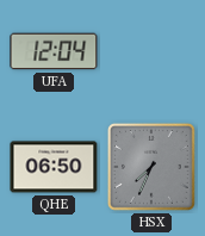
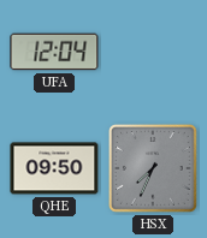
QHE: 06:50 -> 09:50 (54, 168)
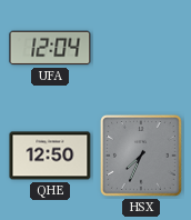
QHE: 09:50 -> 12:50 (50, 156)
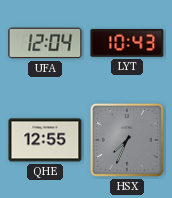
LYT: none -> 10:43 (127, 43)
QHE: 12:50 -> 12:55 (45, 140)
